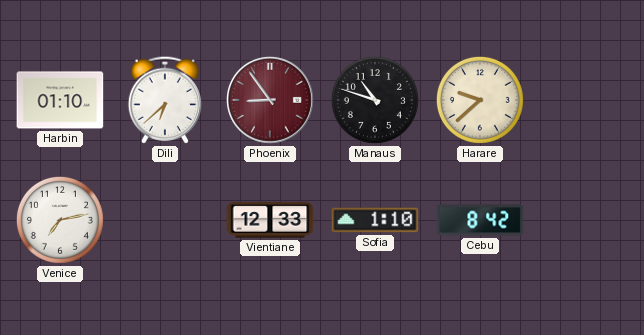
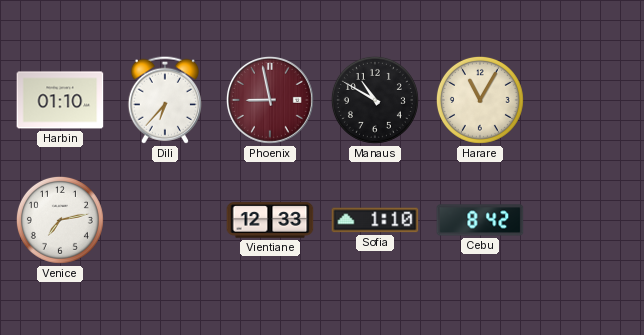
Dili: 6:38 -> 6:37 (165, 100)
Phoenix: 8:54 -> 8:58 (270, 100)
Manaus: 10:48 -> 10:50 (375, 100)
Harare: 9:38 -> 11:05 (480, 100)
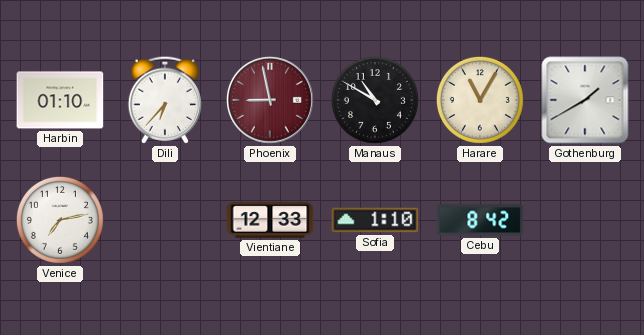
Gothenburg: none -> 1:40 (585, 100)
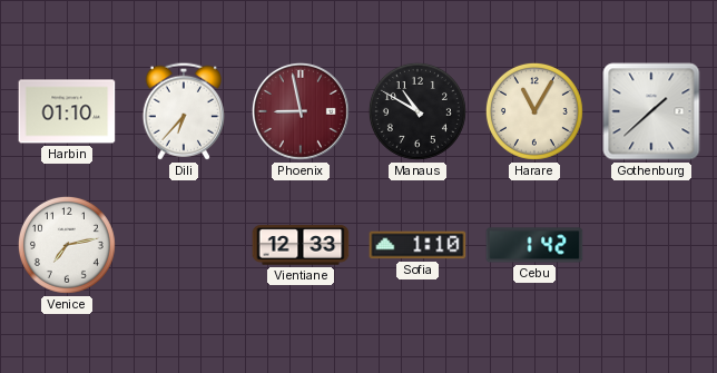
Gothenburg: 1:40 -> 1:38 (651, 111)
Cebu: 8:42 -> 1:42 (534, 245)
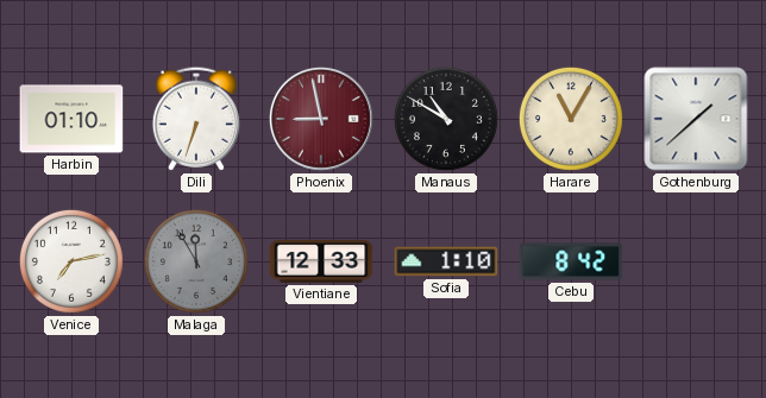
Dili: 6:37 -> 6:33 (196, 119)
Malaga: none -> 11:55 (196, 261)
Cebu: 1:42 -> 8:42 (571, 261)
